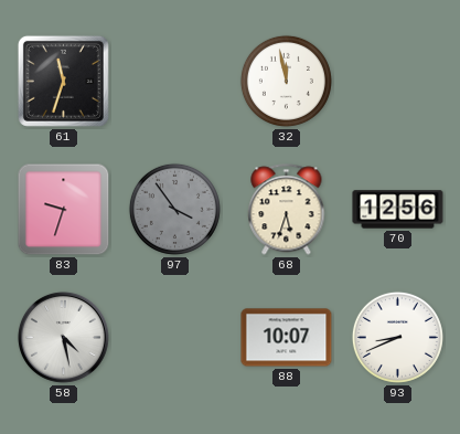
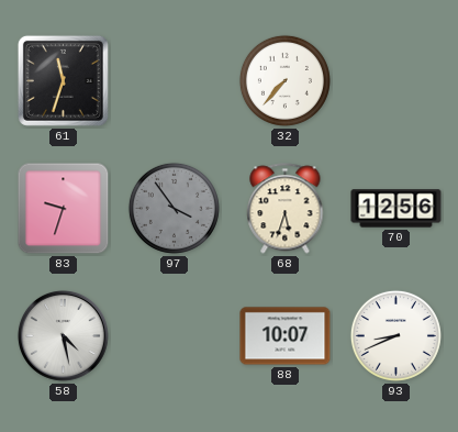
32: 11:58 -> 7:37 (284, 80)
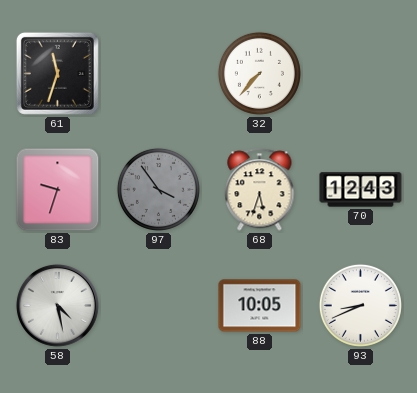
70: 12:56 -> 12:43 (361, 190)
88: 10:07 -> 10:05 (260, 306)
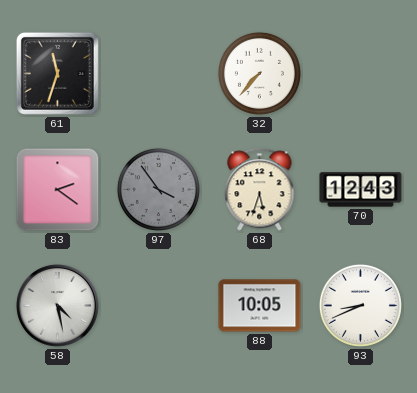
83: 9:33 -> 2:21 (58, 190)
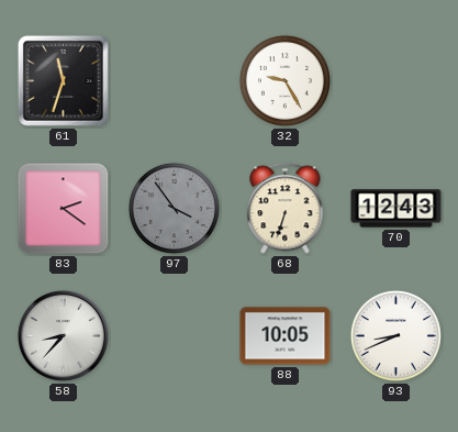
32: 7:37 -> 9:25 (284, 80)
68: 5:33 -> 6:33 (286, 209)
58: 4:28 -> 8:37 (63, 335)
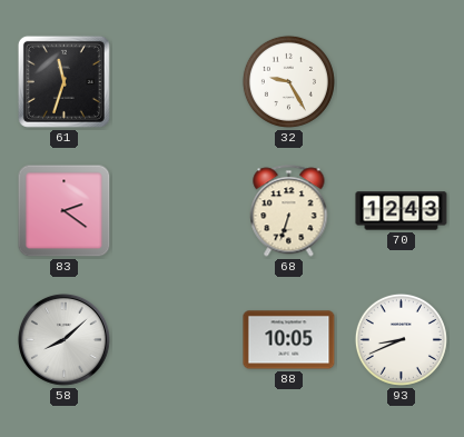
97: 3:54 -> none (174, 208)
58: 8:37 -> 8:08 (63, 339)
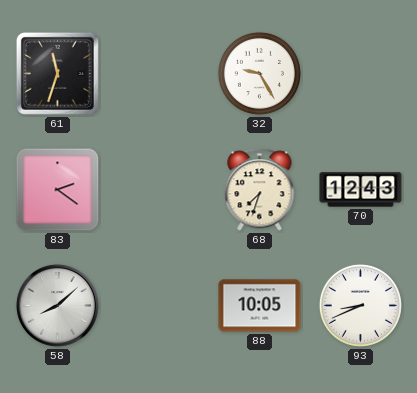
68: 6:33 -> 7:33 (260, 190)
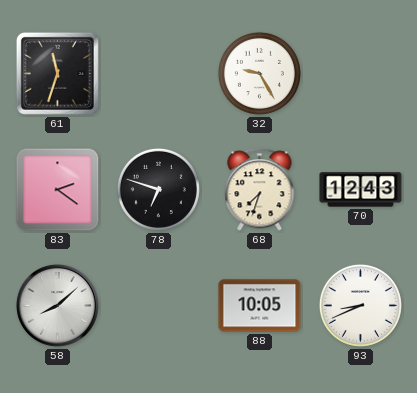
78: none -> 6:48 (158, 189)
